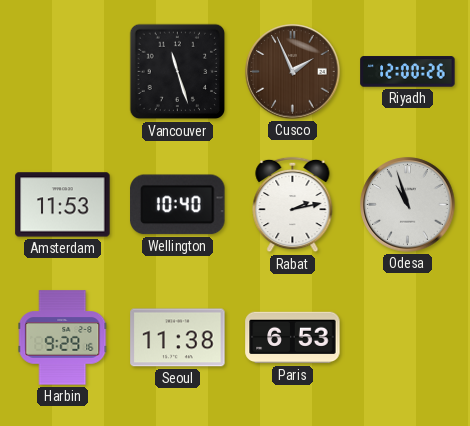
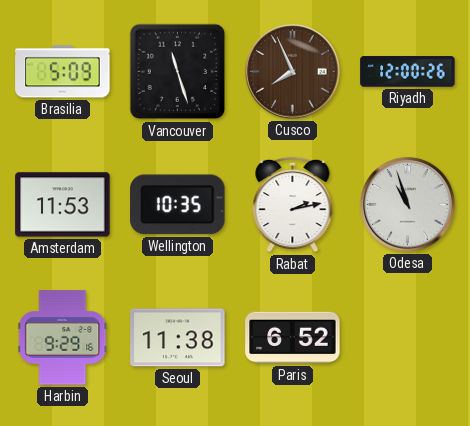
Brasilia: none -> 5:09 (63, 72)
Cusco: 1:56 -> 7:56 (293, 72)
Wellington: 10:40 -> 10:35 (178, 205)
Paris: 6:53 -> 6:52 (293, 338)
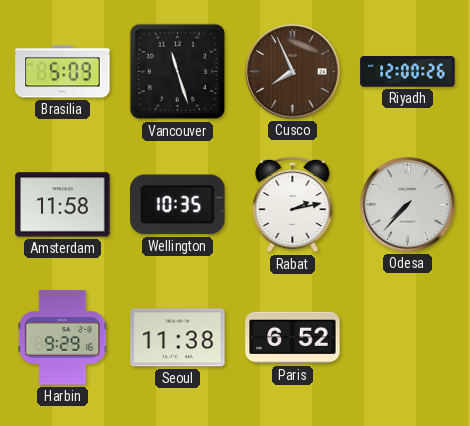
Amsterdam: 11:53 -> 11:58 (63, 205)
Odesa: 10:57 -> 7:37 (408, 205)
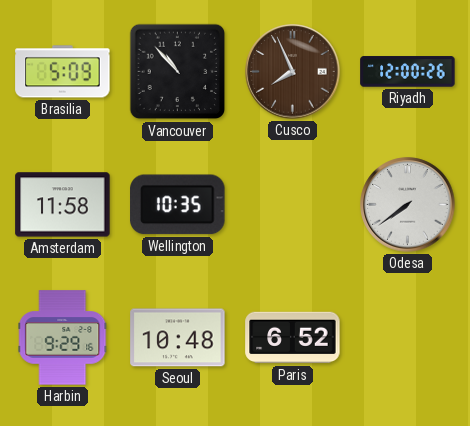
Vancouver: 11:27 -> 10:53 (178, 72)
Rabat: 2:13 -> none (293, 205)
Odesa: 7:37 -> 7:39 (408, 205)
Seoul: 11:38 -> 10:48 (178, 338)
